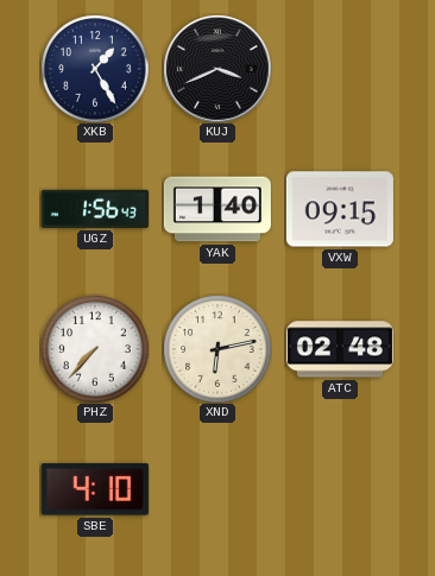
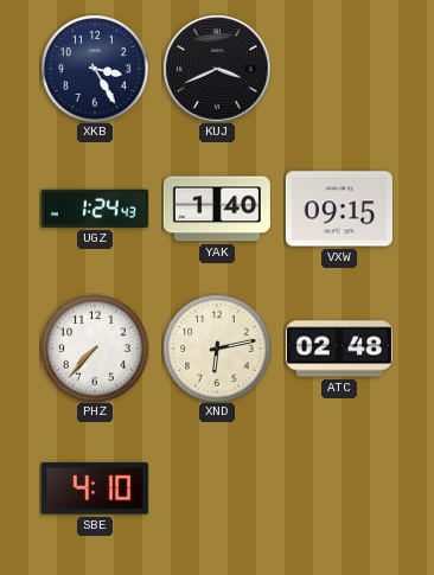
XKB: 1:25 -> 3:25 (95, 69)
UGZ: 1:56 -> 1:24 (95, 209)
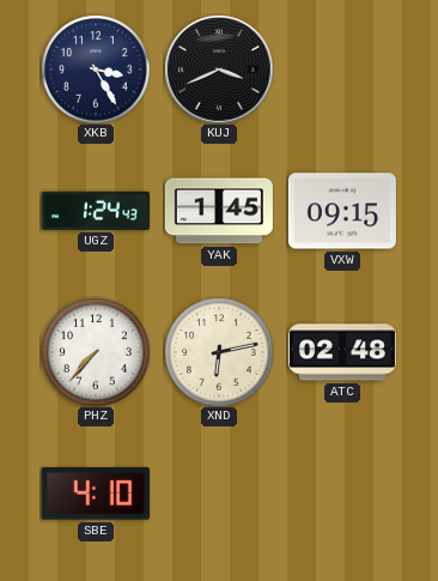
YAK: 1:40 -> 1:45 (219, 211)
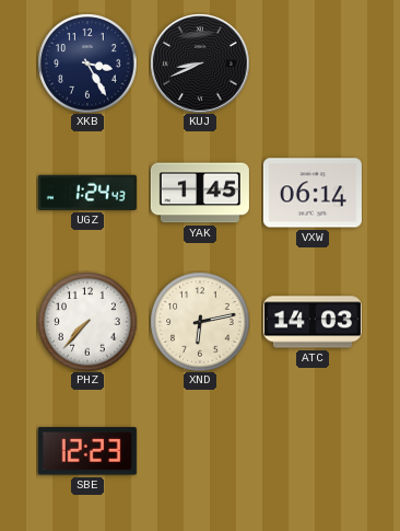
KUJ: 3:41 -> 8:41 (200, 64)
VXW: 09:15 -> 06:14 (313, 193)
ATC: 02:48 -> 14:03 (313, 322)
SBE: 4:10 -> 12:23 (87, 451)
